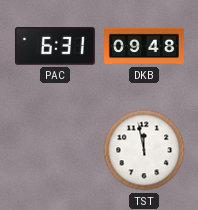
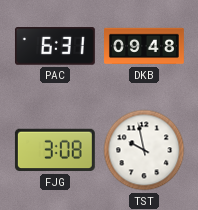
FJG: none -> 3:08 (55, 150)
TST: 11:58 -> 9:58 (144, 150)
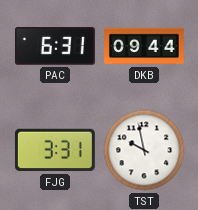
DKB: 09:48 -> 09:44 (145, 46)
FJG: 3:08 -> 3:31 (55, 150)
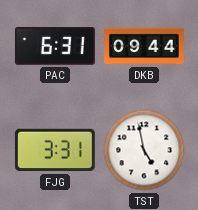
TST: 9:58 -> 4:58 (144, 150)
